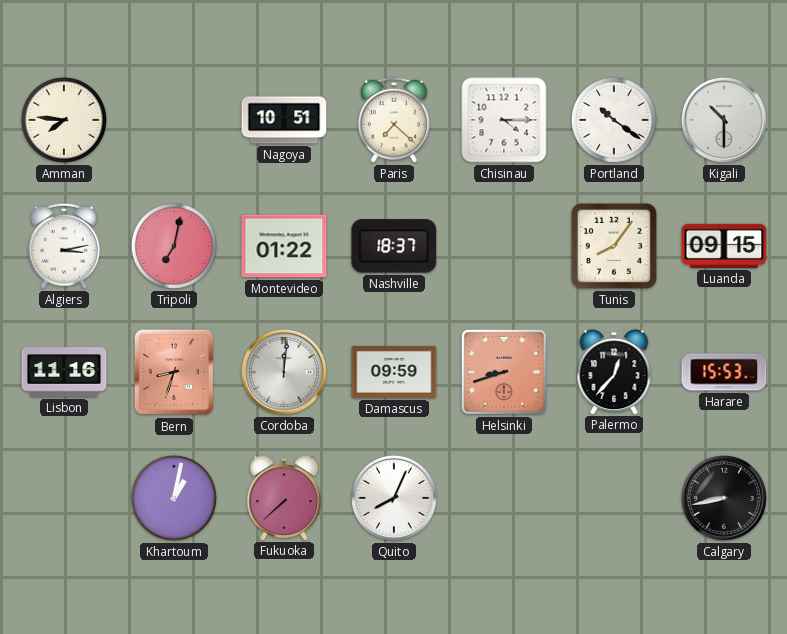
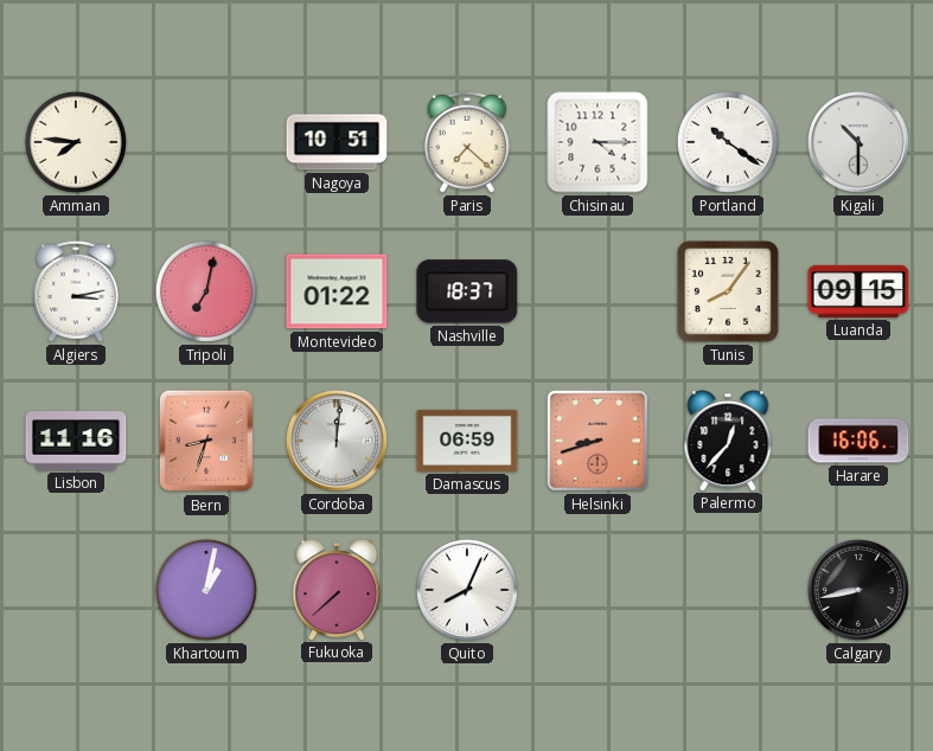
Damascus: 09:59 -> 06:59 (467, 441)
Harare: 15:53 -> 16:06 (858, 441)
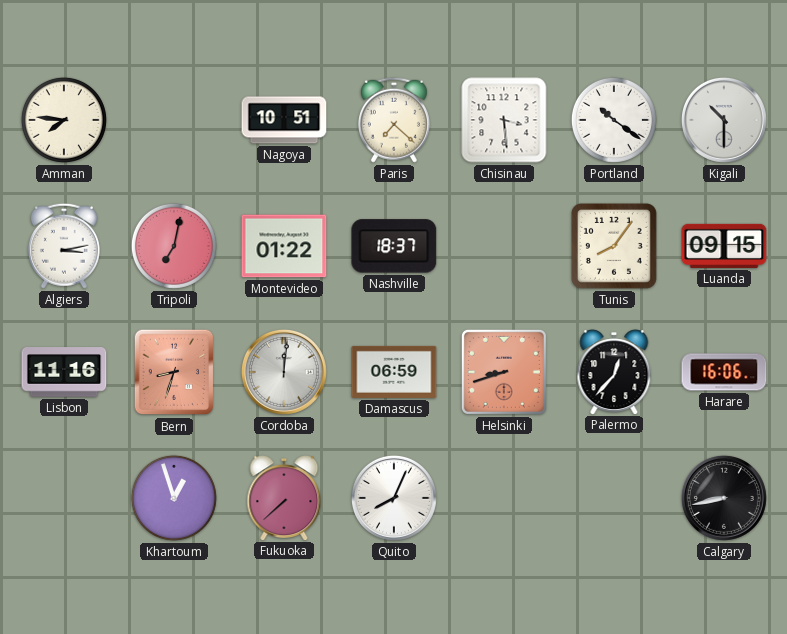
Chisinau: 4:15 -> 3:29 (504, 120)
Khartoum: 1:02 -> 12:57 (174, 498)
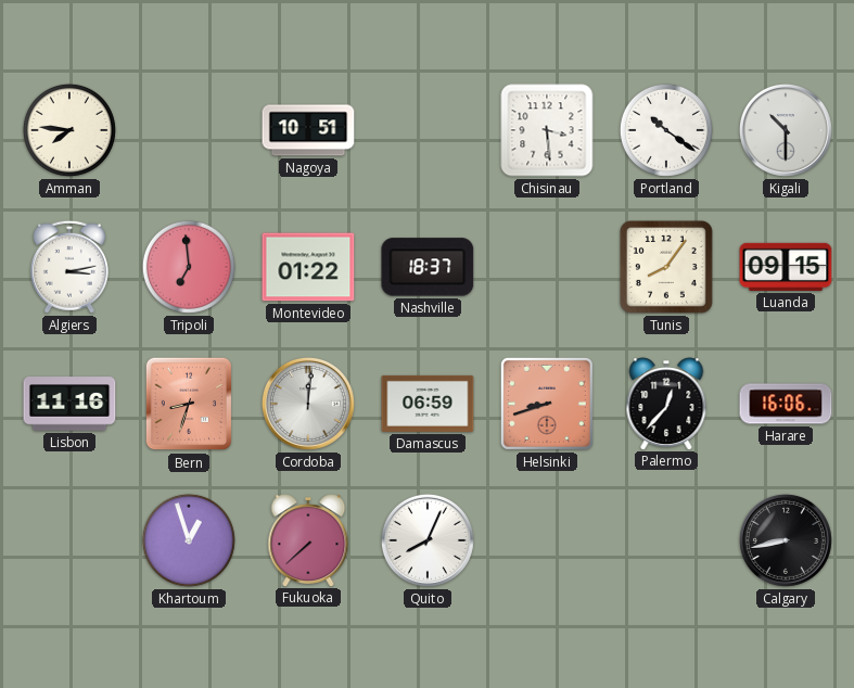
Paris: 7:22 -> none (394, 120)
Tripoli: 7:02 -> 6:59 (189, 267)
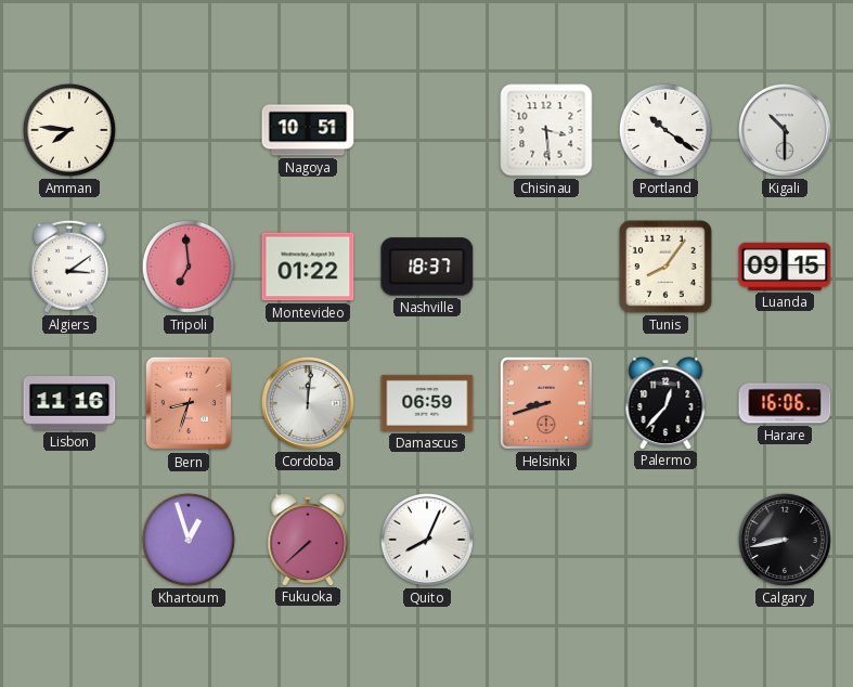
Algiers: 3:13 -> 3:09 (69, 267)
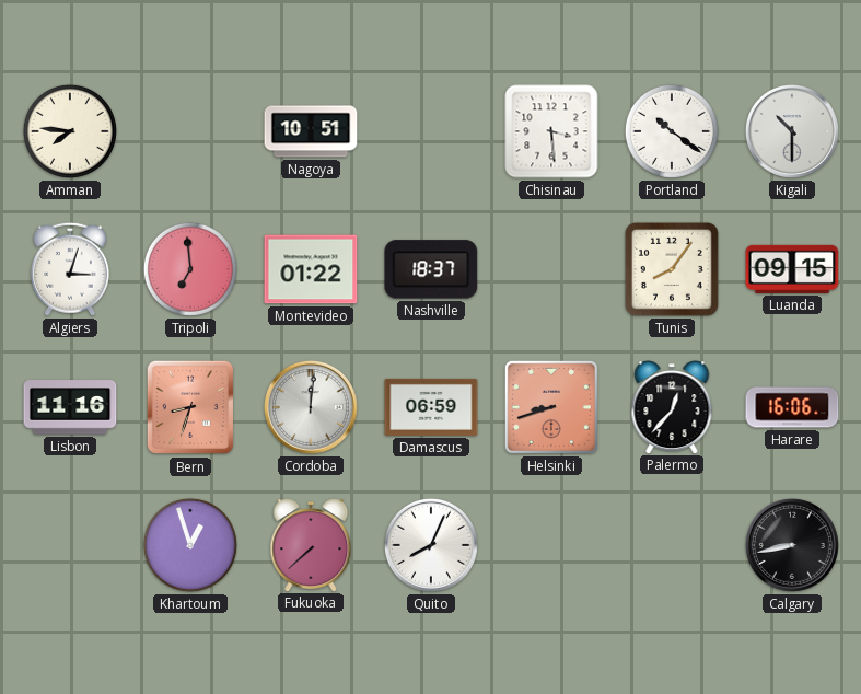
Algiers: 3:09 -> 3:03 (70, 269)
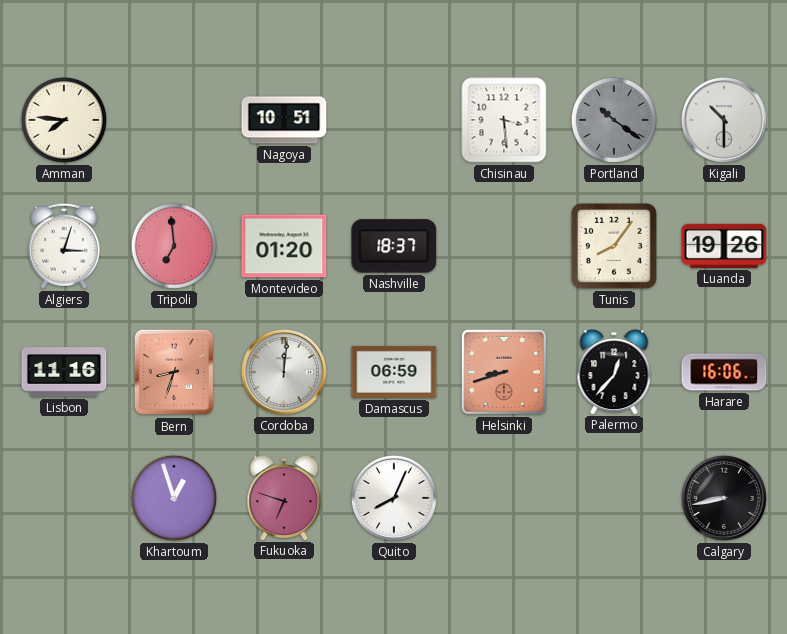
Portland dial: white -> grey (614, 120)
Montevideo: 01:22 -> 01:20 (284, 246)
Luanda: 09:15 -> 19:26 (724, 246)
Fukuoka: 7:38 -> 6:48 (284, 498)
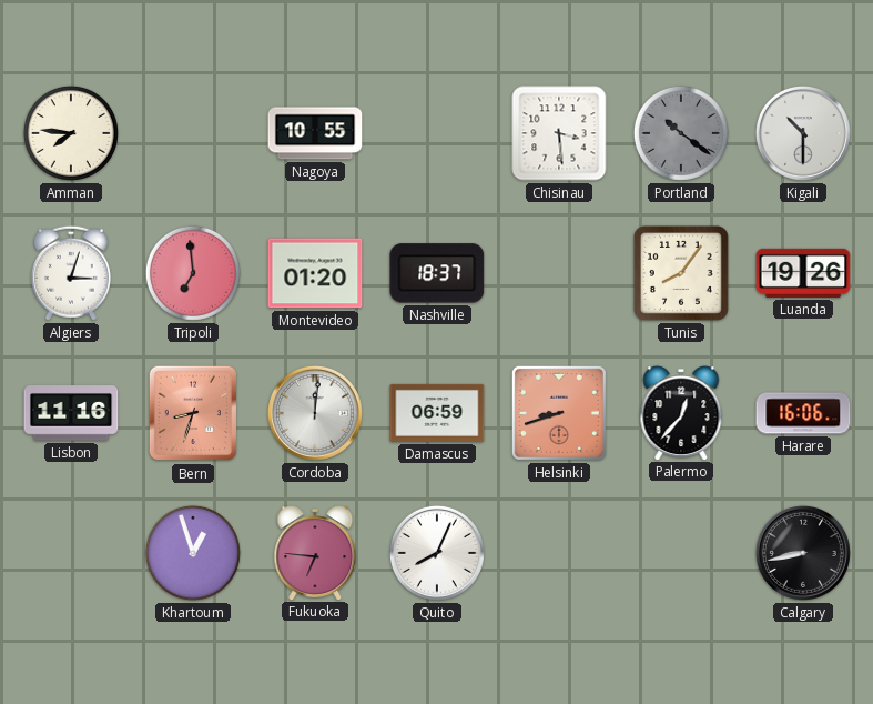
Nagoya: 10:51 -> 10:55 (315, 133)
Fukuoka: 6:48 -> 6:46 (315, 553)
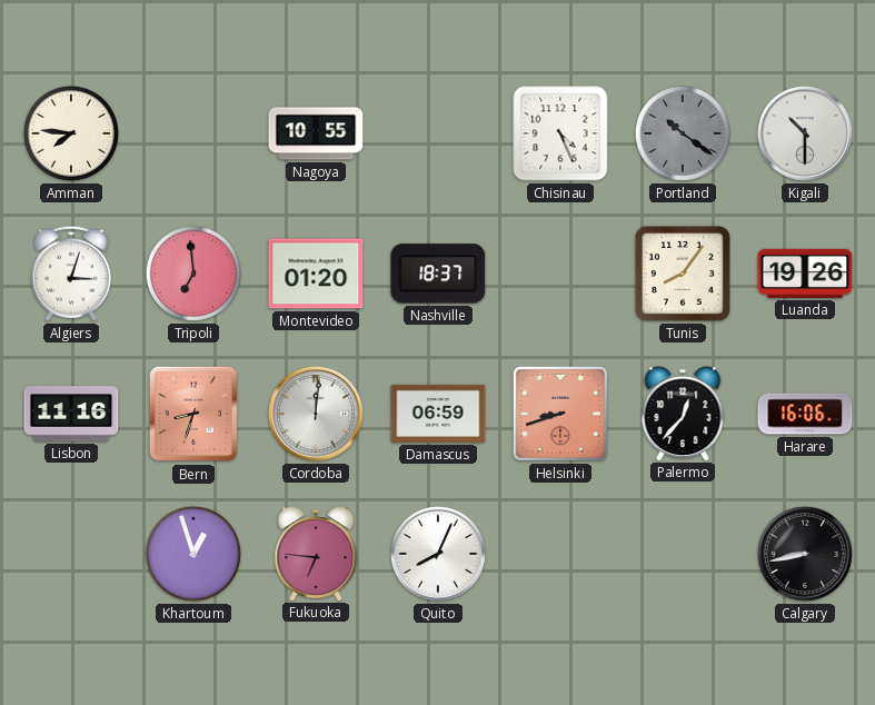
Chisinau: 3:29 -> 4:26 (560, 133)
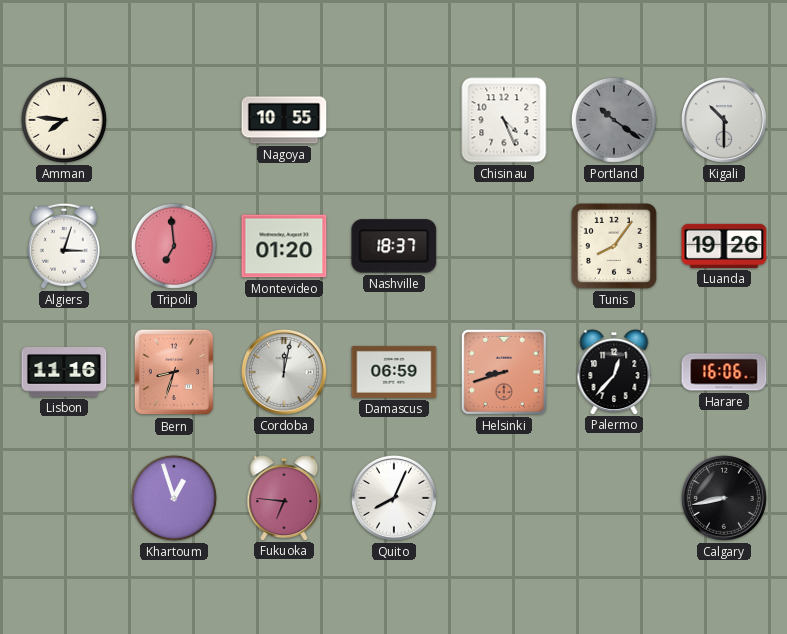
Cordoba: 12:01 -> 12:02 (284, 372)
